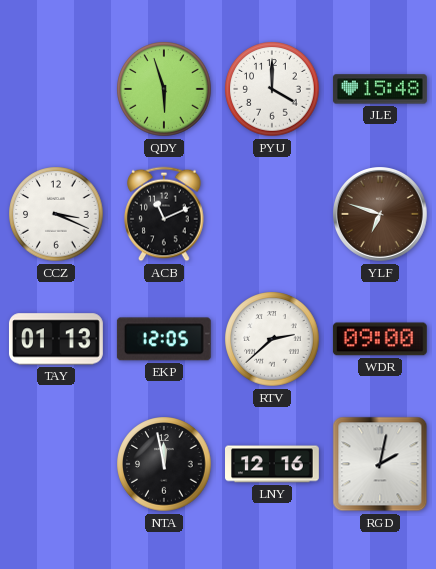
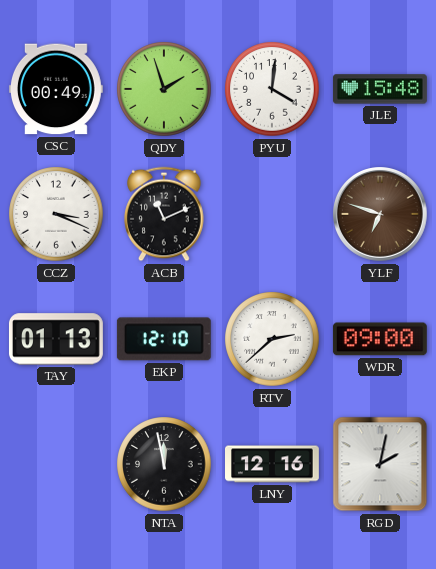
CSC: none -> 00:49 (56, 89)
QDY: 5:57 -> 1:57 (164, 89)
PYU: 4:00 -> 4:01 (272, 89)
EKP: 12:05 -> 12:10 (164, 339)
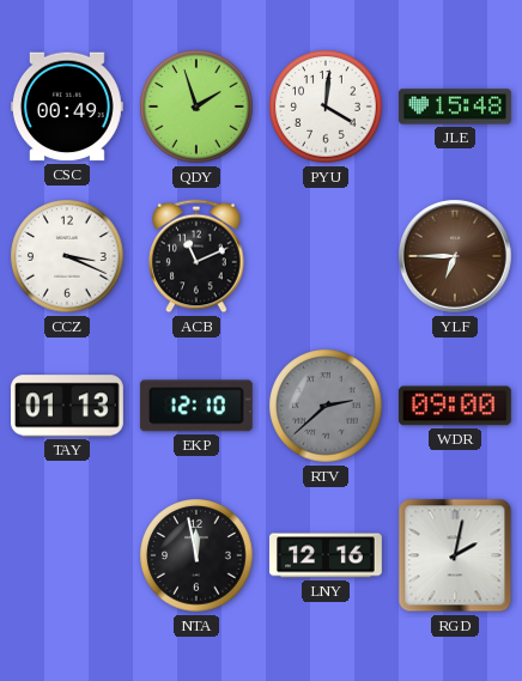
YLF: 6:48 -> 6:45 (456, 257)
RTV dial: white -> grey (326, 406)
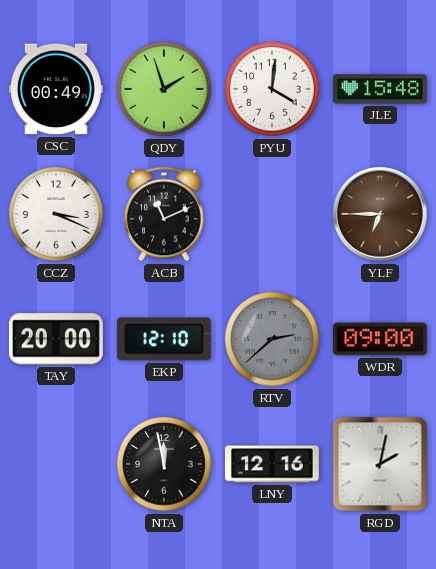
TAY: 01:13 -> 20:00 (56, 339)
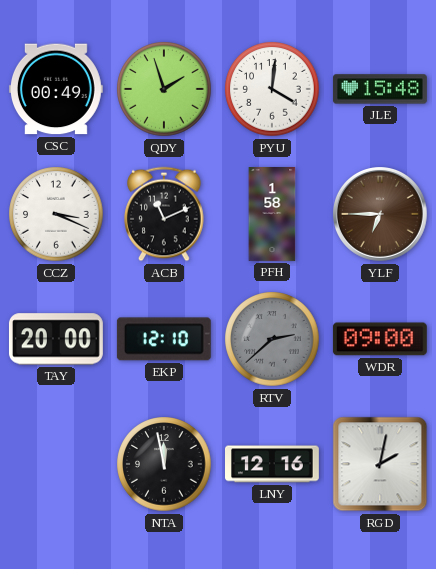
PFH: none -> 1:58 (272, 215)
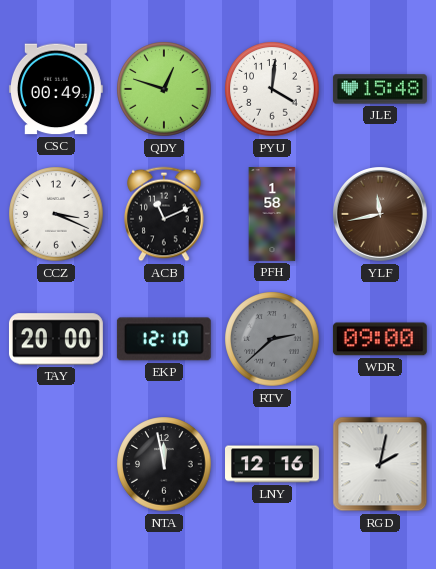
QDY: 1:57 -> 12:48 (164, 89)
YLF: 6:45 -> 11:43 (381, 215)
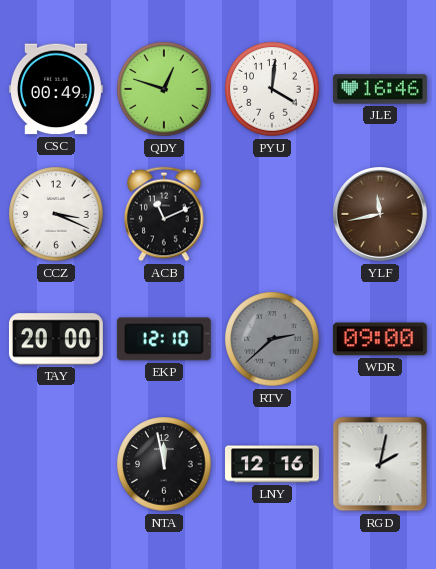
JLE: 15:48 -> 16:46 (380, 89)
PFH: 1:58 -> none (272, 215)
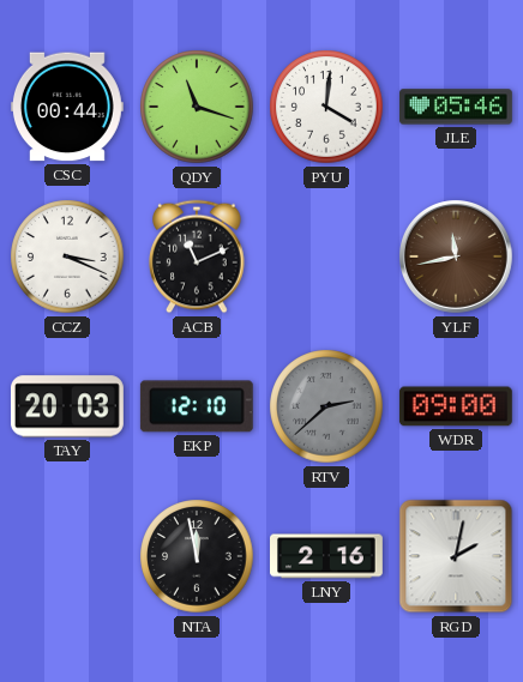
CSC: 00:49 -> 00:44 (67, 107)
QDY: 12:48 -> 11:18 (197, 107)
JLE: 16:46 -> 05:46 (456, 107)
TAY: 20:00 -> 20:03 (67, 406)
LNY: 12:16 -> 2:16 (327, 556)
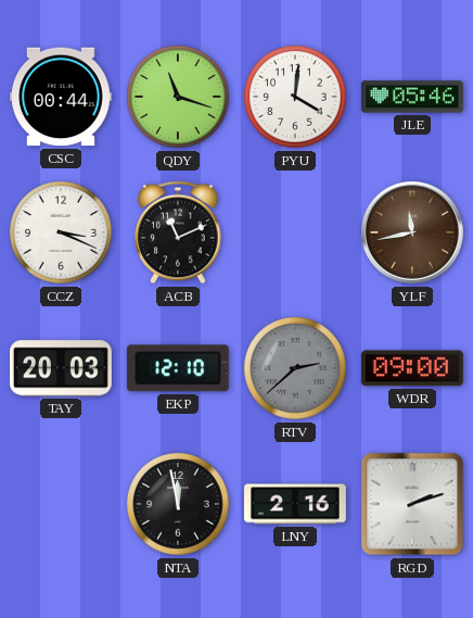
RGD: 2:02 -> 2:12 (412, 504)
